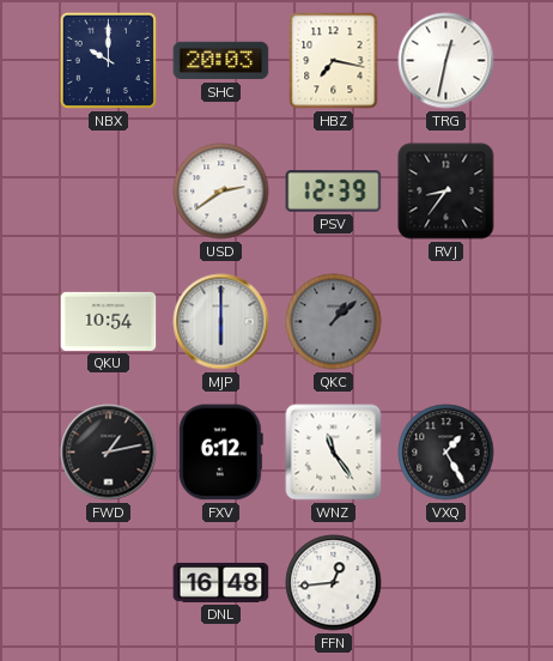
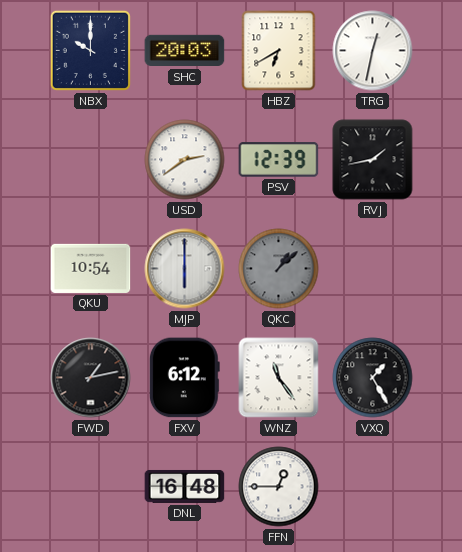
HBZ: 7:17 -> 6:40 (279, 51)
RVJ: 8:36 -> 1:43 (373, 160)
FFN: 12:44 -> 12:45 (279, 487)
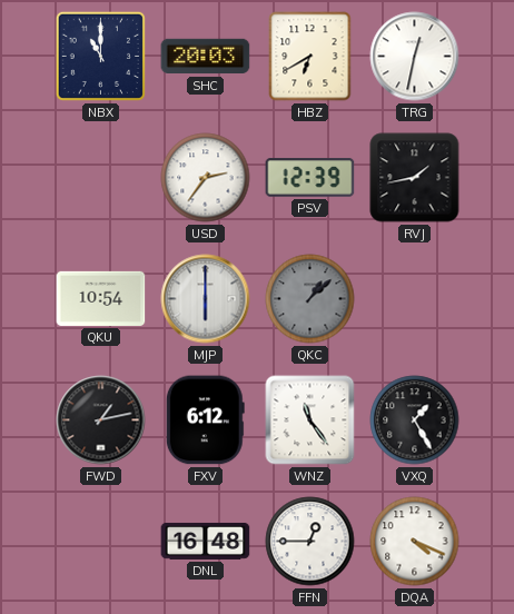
NBX: 10:00 -> 11:00 (100, 56)
USD: 2:39 -> 2:36 (206, 178)
DQA: none -> 4:19 (415, 542)
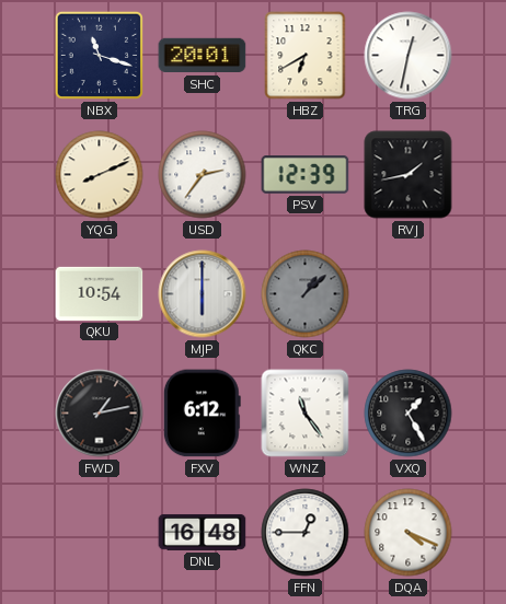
NBX: 11:00 -> 11:18 (99, 55)
SHC: 20:03 -> 20:01 (203, 56)
YQG: none -> 8:11 (100, 175)
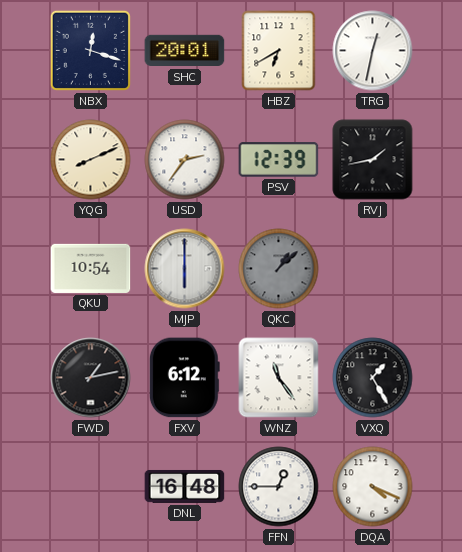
NBX: 11:18 -> 12:18 (90, 50)
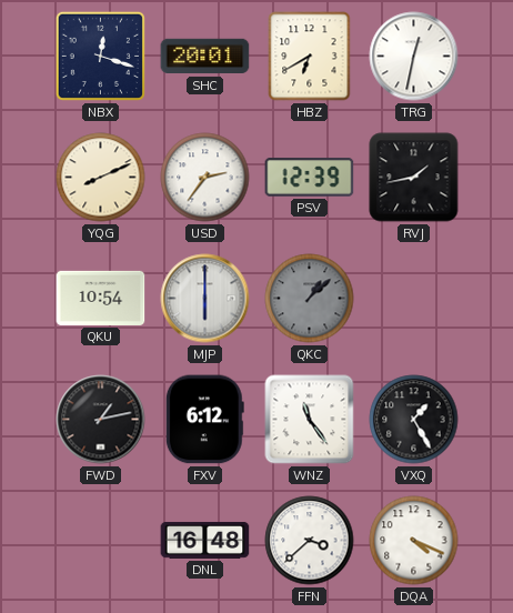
FFN: 12:45 -> 3:38 (310, 541)
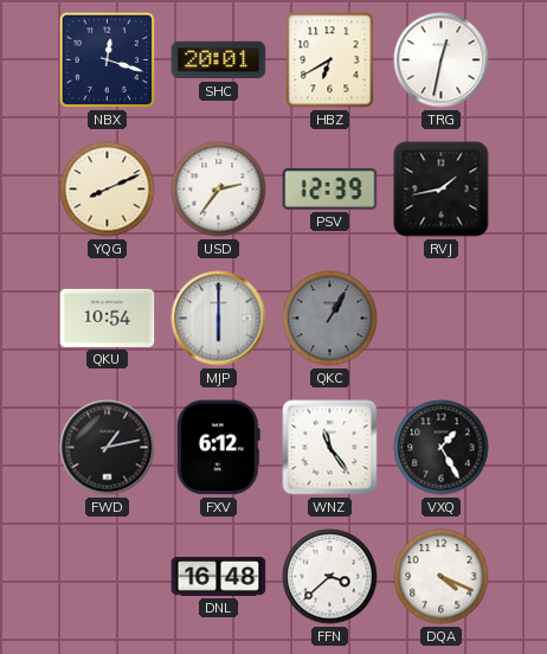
QKC: 1:08 -> 1:05 (330, 319)
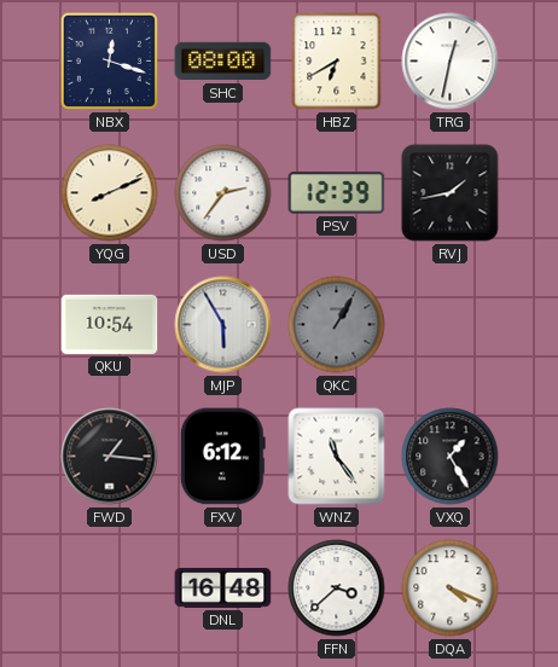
SHC: 20:01 -> 08:00 (223, 62)
MJP: 6:00 -> 5:55 (223, 325)
FWD: 1:13 -> 1:16 (110, 457)
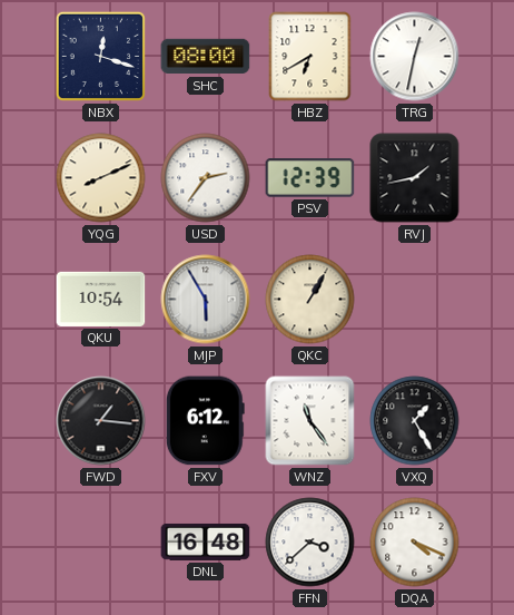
QKC dial: grey -> cream (310, 300)
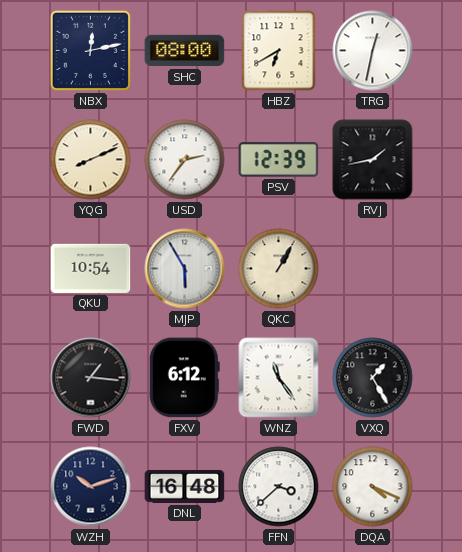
NBX: 12:18 -> 12:13 (90, 50)
WZH: none -> 10:12 (91, 487)
